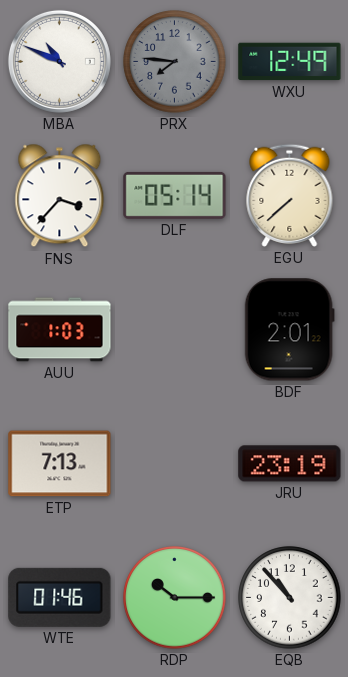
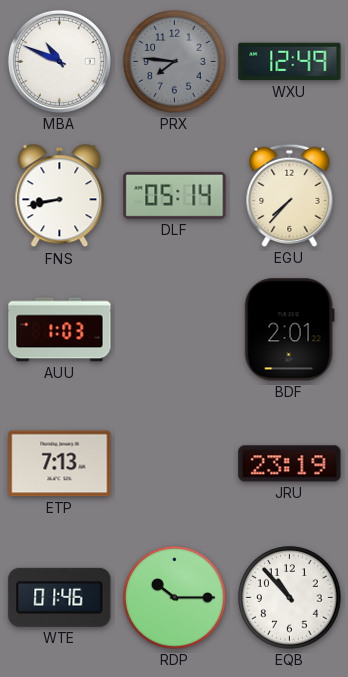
FNS: 3:37 -> 8:43 (60, 196)
EGU: 7:38 -> 7:37 (290, 195)
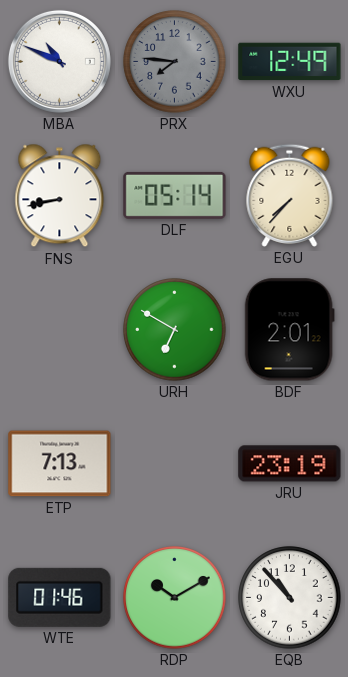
AUU: 1:03 -> none (60, 330)
URH: none -> 6:50 (175, 330)
RDP: 10:15 -> 10:10 (175, 598)
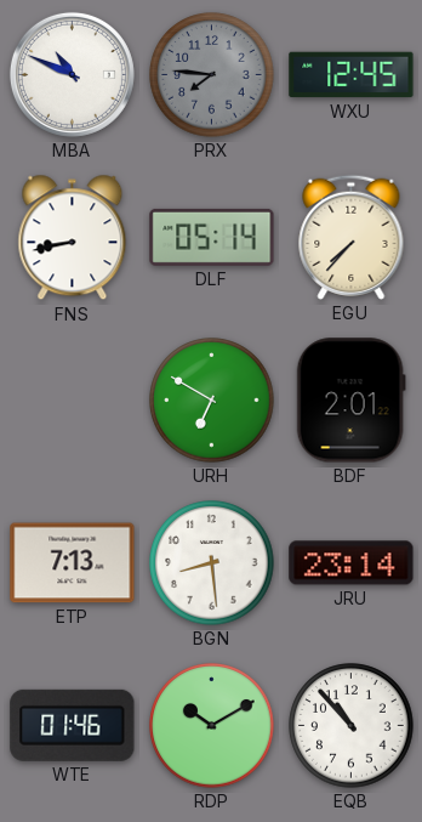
WXU: 12:49 -> 12:45 (352, 75)
BGN: none -> 8:29 (212, 563)
JRU: 23:19 -> 23:14 (352, 563)
